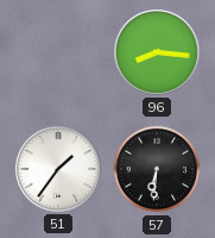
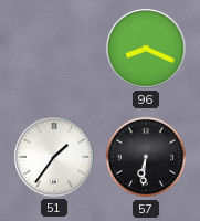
96: 8:16 -> 8:19 (147, 50)
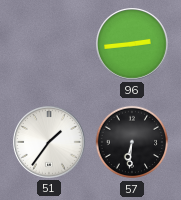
96: 8:19 -> 2:44 (133, 45)
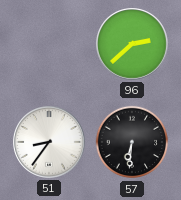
96: 2:44 -> 2:38 (133, 45)
51: 1:36 -> 8:36 (50, 143)
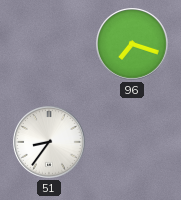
96: 2:38 -> 7:18 (133, 45)
57: 6:31 -> none (132, 142)
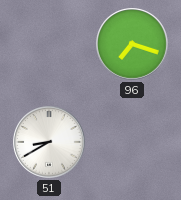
51: 8:36 -> 8:40 (50, 143)
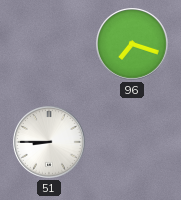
51: 8:40 -> 8:45 (50, 143)
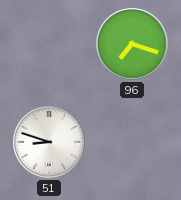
51: 8:45 -> 8:48 (50, 143)
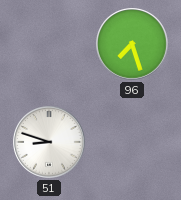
96: 7:18 -> 7:27 (133, 45)
